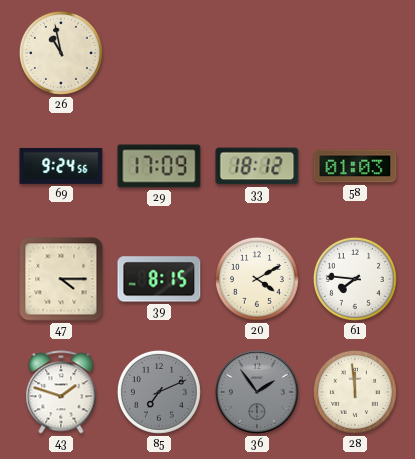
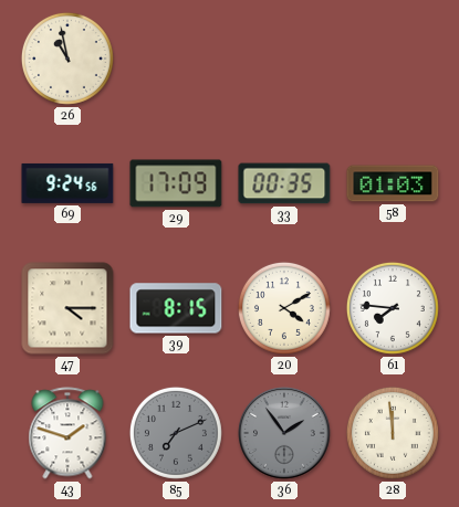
33: 18:12 -> 00:35 (284, 183)
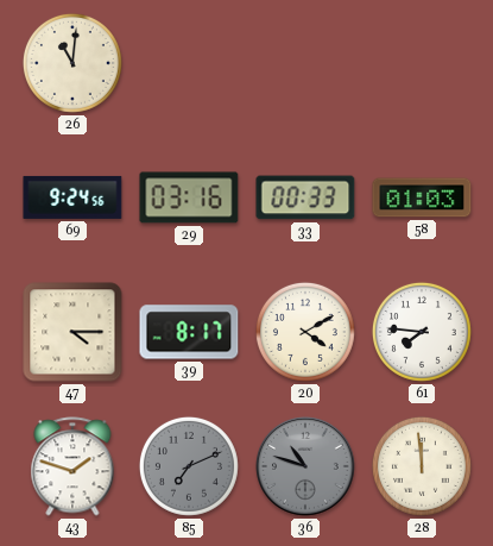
26: 10:58 -> 11:01 (72, 63)
29: 17:09 -> 03:16 (189, 197)
33: 00:35 -> 00:33 (305, 197)
39: 8:15 -> 8:17 (189, 332)
36: 1:54 -> 10:48 (306, 467)
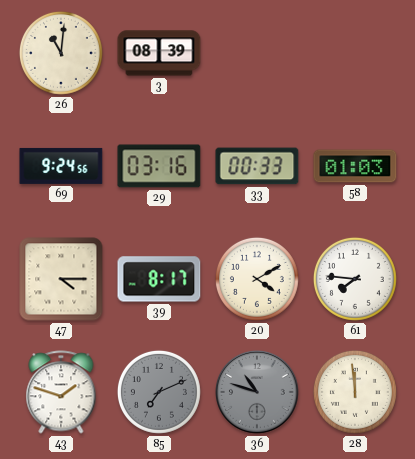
3: none -> 08:39 (159, 53)
